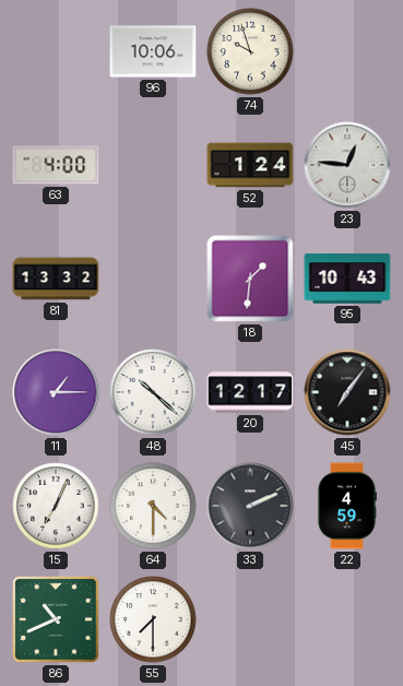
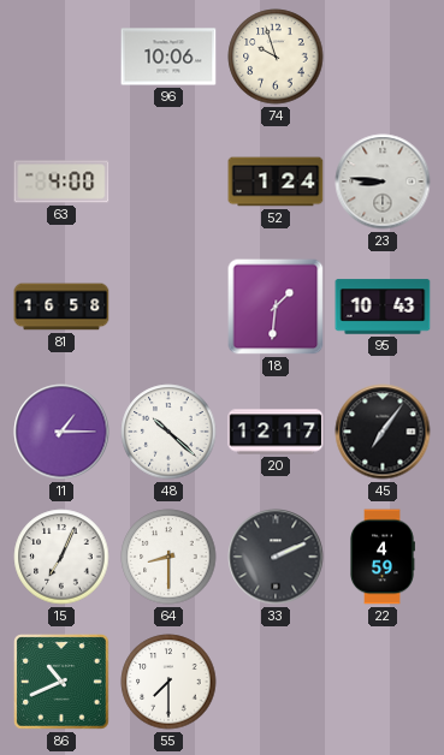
23: 12:46 -> 8:46 (383, 182)
81: 13:32 -> 16:58 (61, 307)
64: 4:30 -> 8:30 (168, 557)
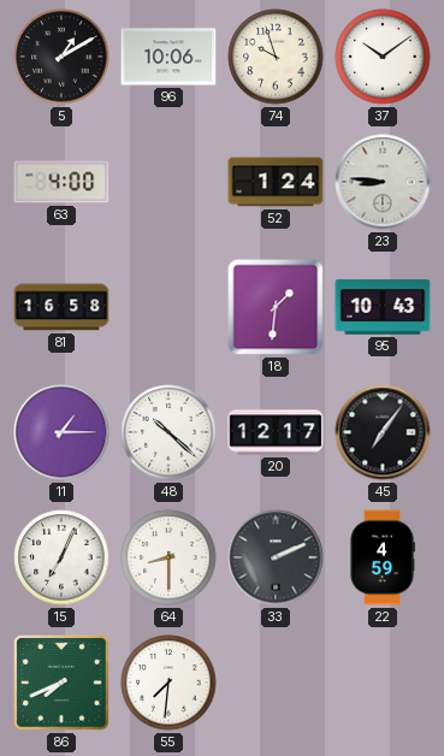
5: none -> 1:10 (61, 57)
37: none -> 10:09 (383, 57)
86: 10:41 -> 7:41 (61, 683)
55: 7:30 -> 7:31 (168, 683)
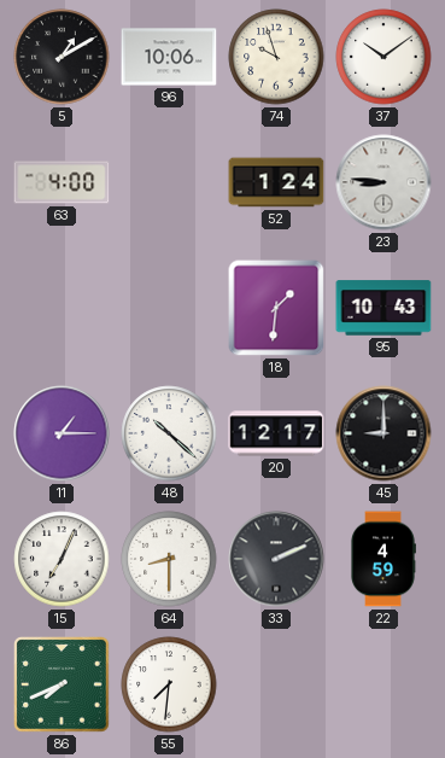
81: 16:58 -> none (61, 307)
45: 7:06 -> 9:00 (383, 433)
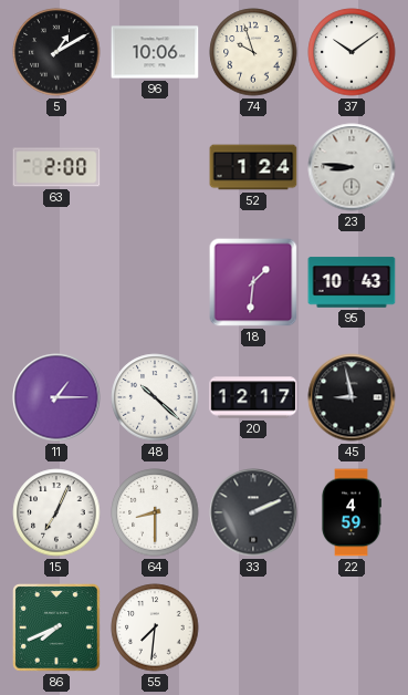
63: 4:00 -> 2:00 (56, 167)
45: 9:00 -> 8:58 (352, 397)
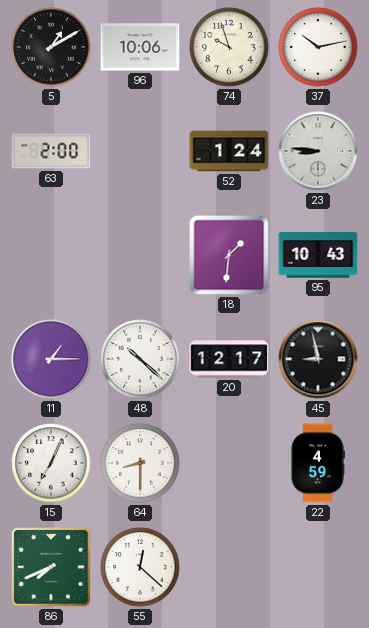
37: 10:09 -> 10:13 (318, 47)
33: 2:11 -> none (253, 512)
55: 7:31 -> 12:22 (140, 567)
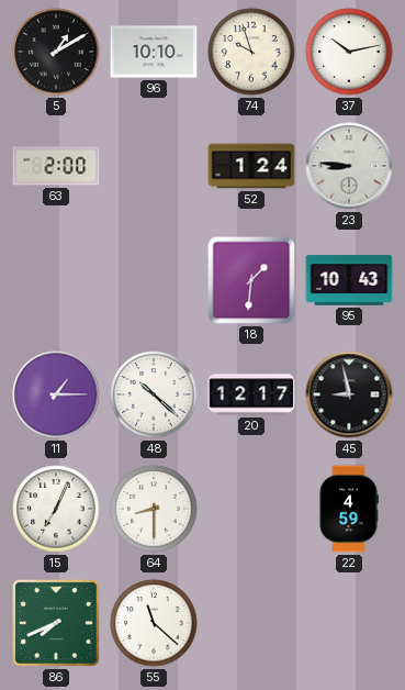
96: 10:06 -> 10:10 (154, 52)
55: 12:22 -> 11:22 (154, 623)
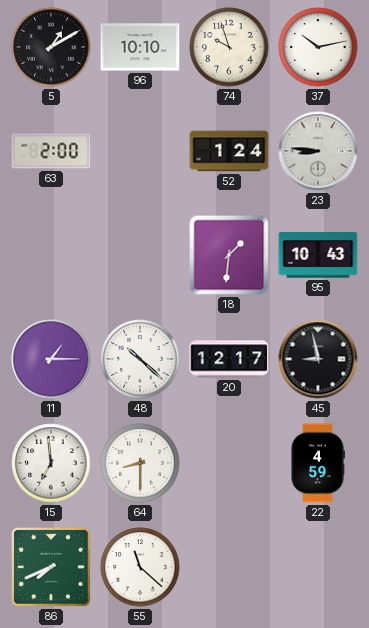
15: 7:04 -> 6:59 (51, 463)
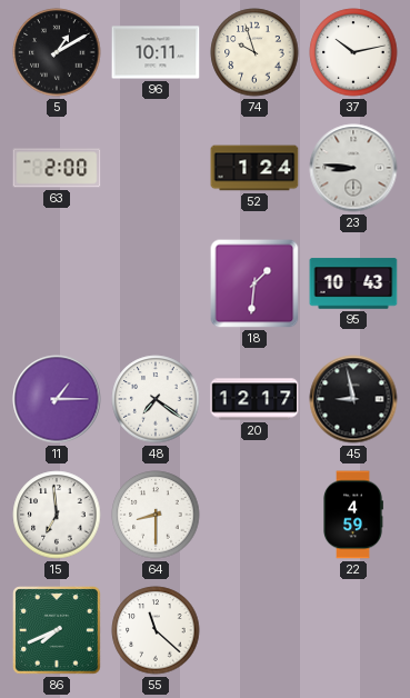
96: 10:10 -> 10:11 (156, 52)
48: 10:22 -> 7:21 (156, 399)
